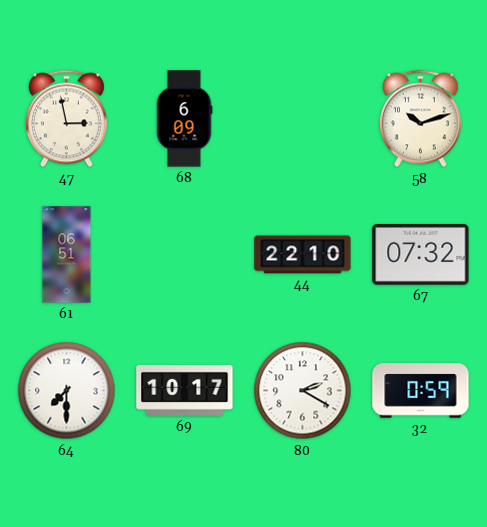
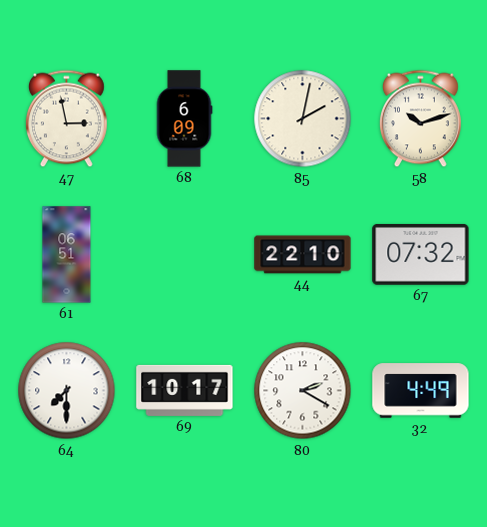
85: none -> 2:02 (303, 119)
32: 0:59 -> 4:49 (421, 391)
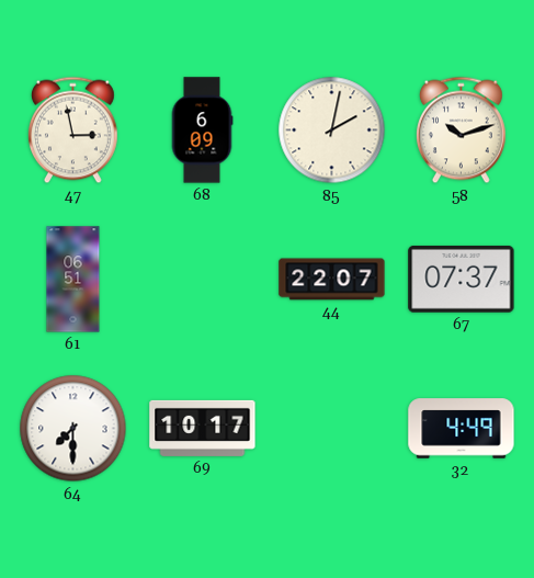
44: 22:10 -> 22:07 (332, 280)
67: 07:32 -> 07:37 (462, 280)
80: 2:20 -> none (303, 391)
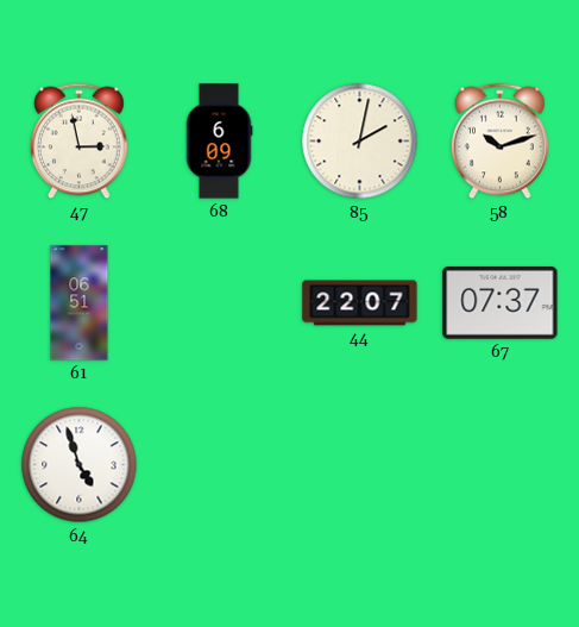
64: 7:30 -> 4:57 (80, 465)
69: 10:17 -> none (203, 428)
32: 4:49 -> none (462, 429)
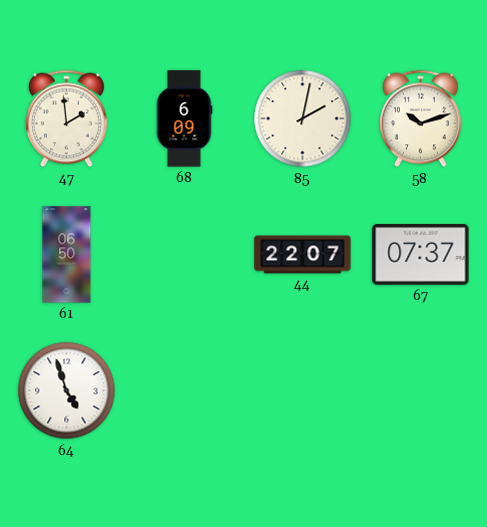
47: 2:58 -> 1:59 (66, 119)
61: 06:51 -> 06:50 (67, 255)
